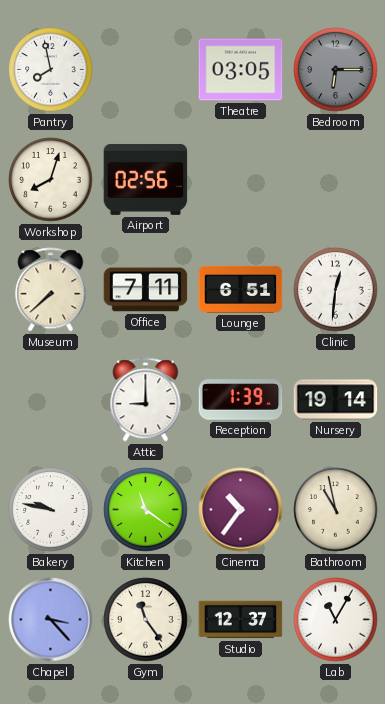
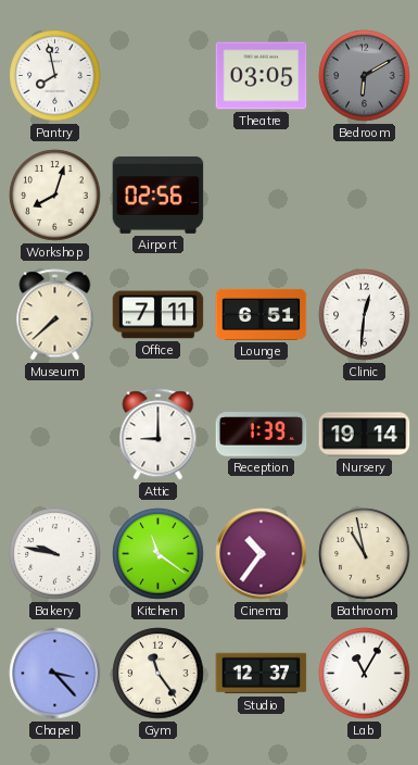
Bedroom: 6:15 -> 6:10 (365, 76)
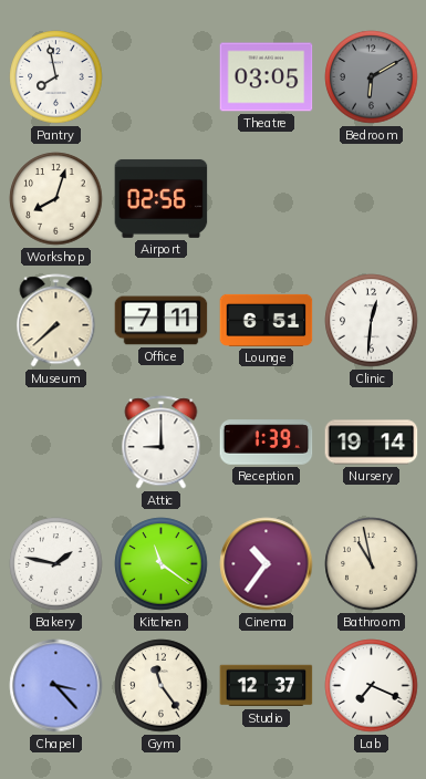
Bakery: 9:47 -> 1:47 (56, 564)
Lab: 11:05 -> 7:19 (372, 686)
